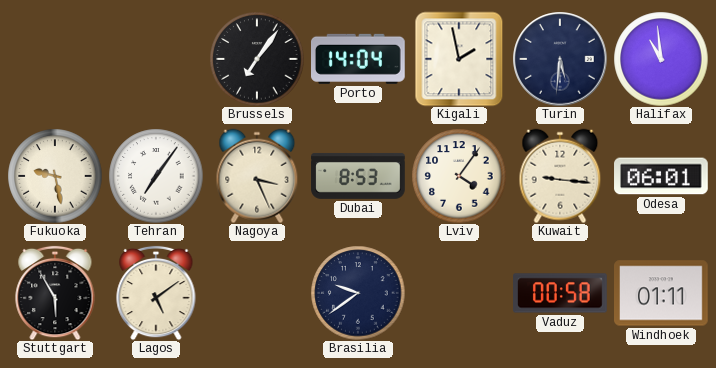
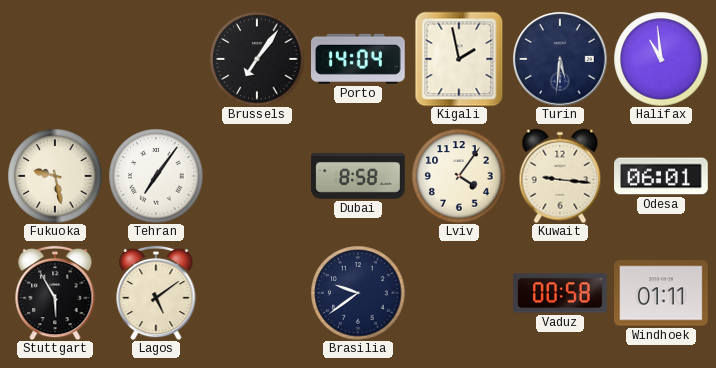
Nagoya: 3:26 -> none (257, 176)
Dubai: 8:53 -> 8:58 (358, 176)
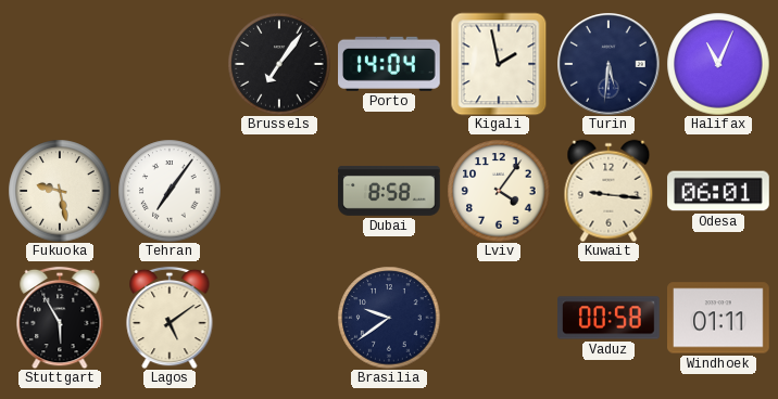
Halifax: 10:59 -> 11:04 (718, 64)
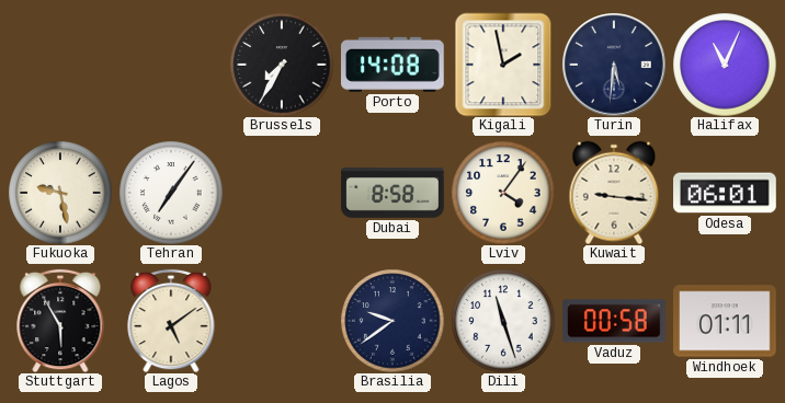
Brussels: 7:06 -> 7:35 (282, 65)
Porto: 14:04 -> 14:08 (394, 65)
Dili: none -> 11:27 (503, 321)
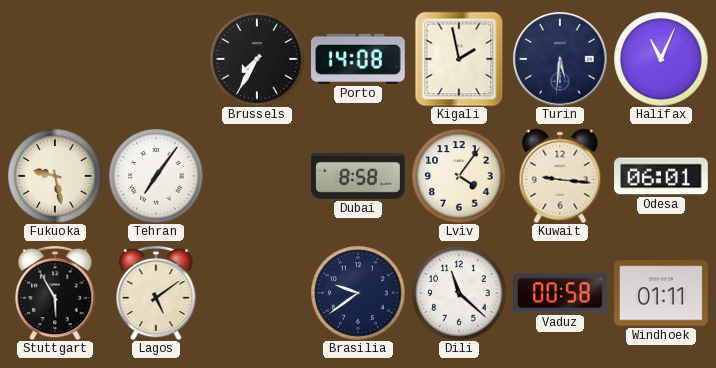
Dili: 11:27 -> 11:22 (459, 293)
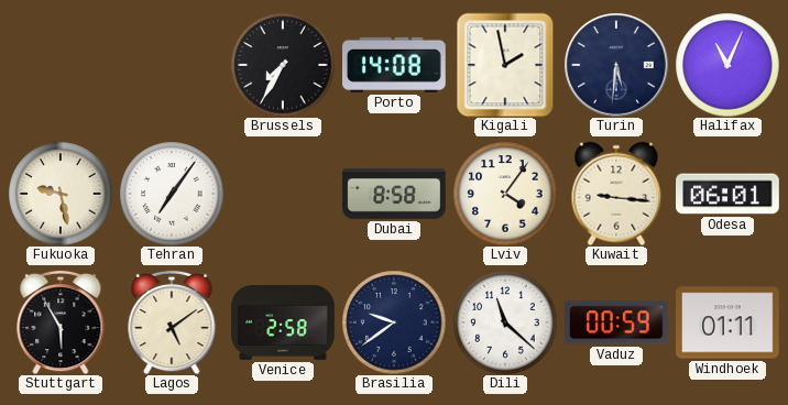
Venice: none -> 2:58 (283, 322)
Vaduz: 00:58 -> 00:59 (616, 322)
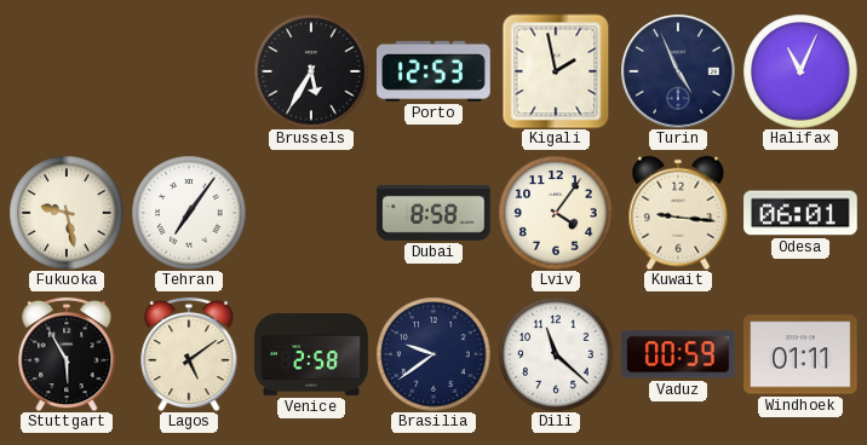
Brussels: 7:35 -> 5:35 (311, 71)
Porto: 14:08 -> 12:53 (435, 71)
Turin: 5:31 -> 4:56 (678, 71)
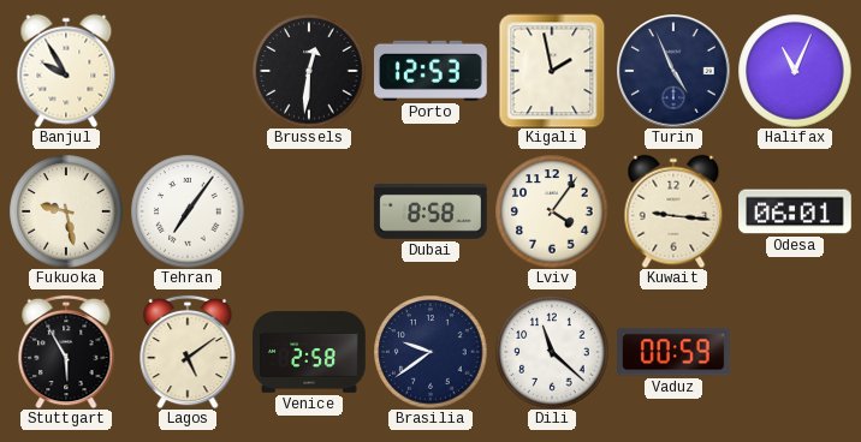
Banjul: none -> 9:55 (66, 71)
Brussels: 5:35 -> 12:31 (309, 71)
Windhoek: 01:11 -> none (802, 354)
